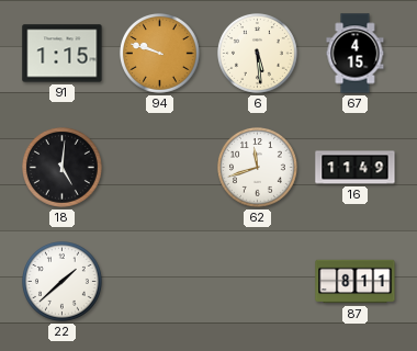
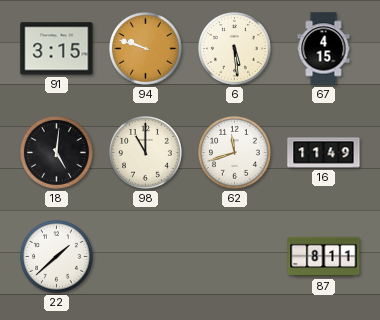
91: 1:15 -> 3:15 (57, 49)
98: none -> 11:00 (146, 153)
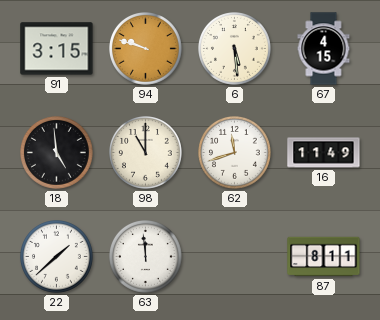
18: 5:01 -> 4:59 (57, 153)
63: none -> 11:59 (146, 257)
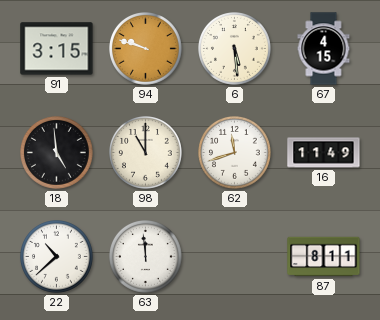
22: 1:38 -> 10:38 (57, 257)
